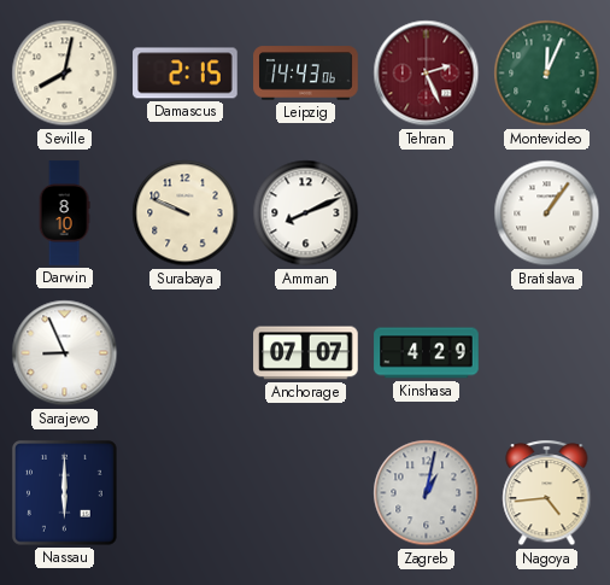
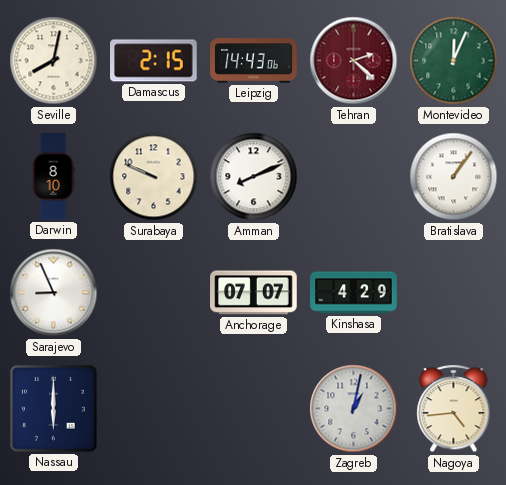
Tehran: 2:26 -> 2:22 (354, 61)
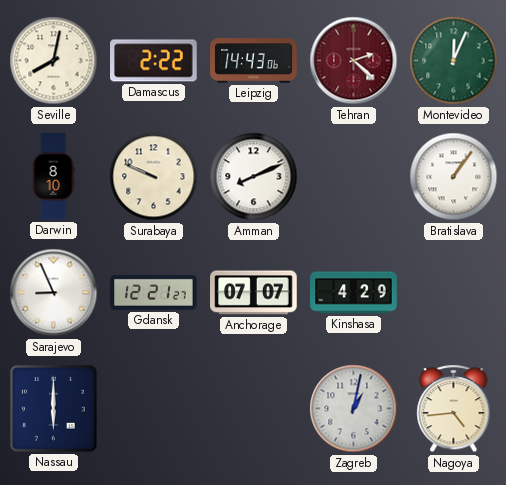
Damascus: 2:15 -> 2:22 (154, 61)
Gdansk: none -> 12:21 (154, 292)
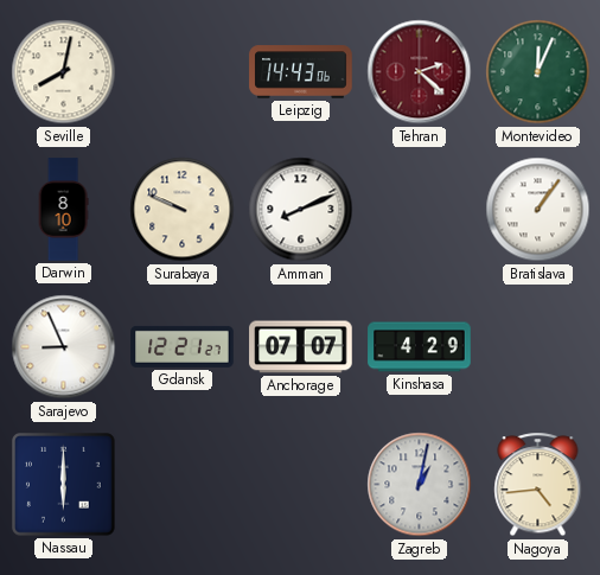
Damascus: 2:22 -> none (154, 61)
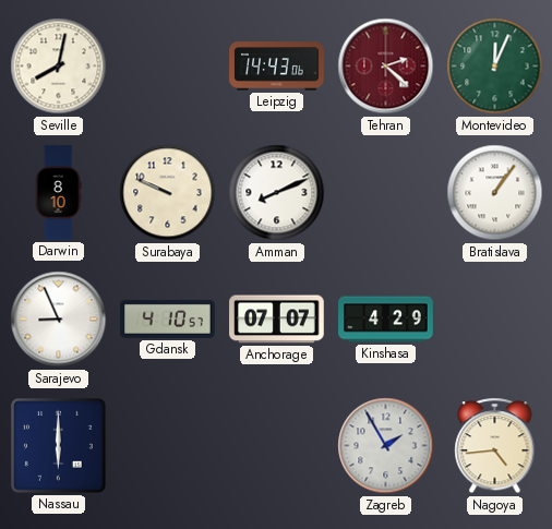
Gdansk: 12:21 -> 4:10 (168, 318)
Zagreb: 1:02 -> 1:55 (386, 446)
